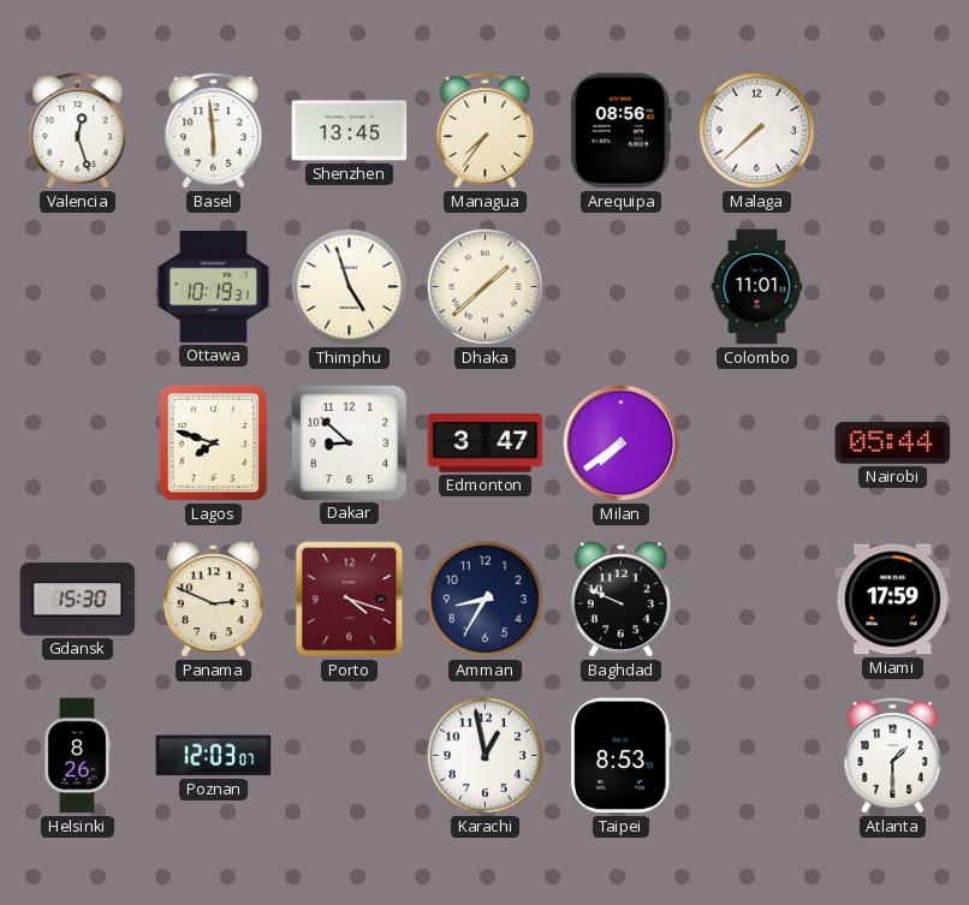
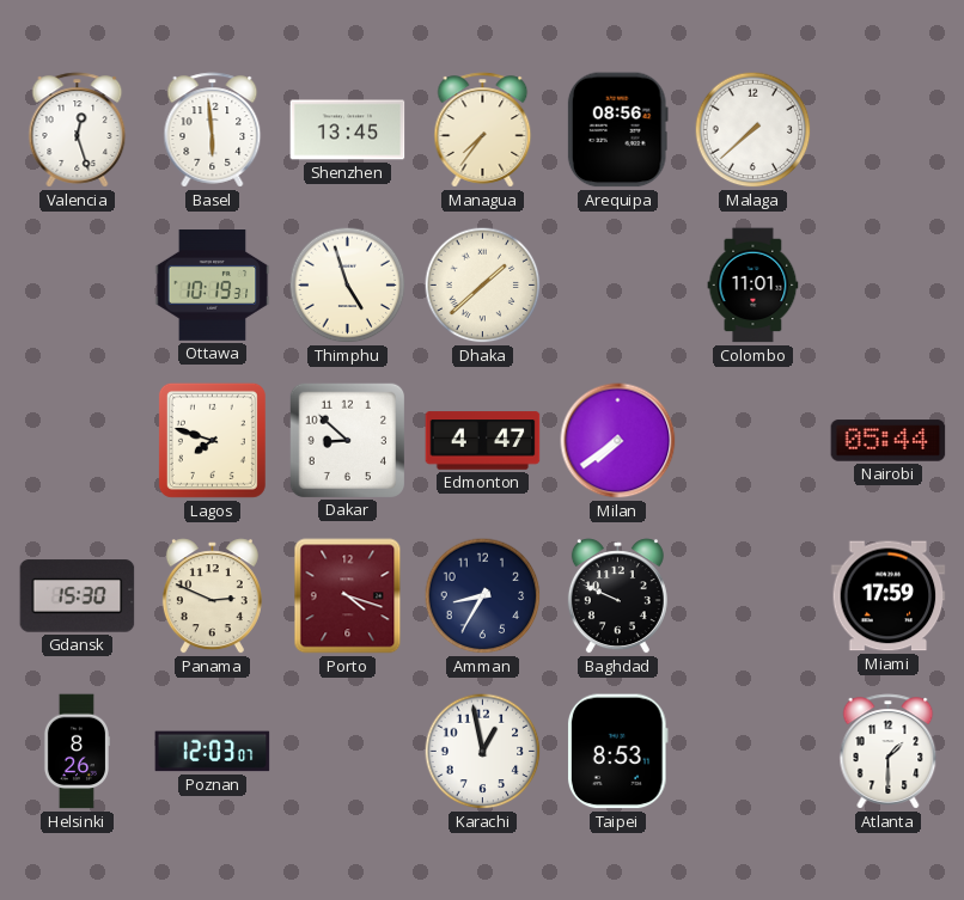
Edmonton: 3:47 -> 4:47 (483, 441)
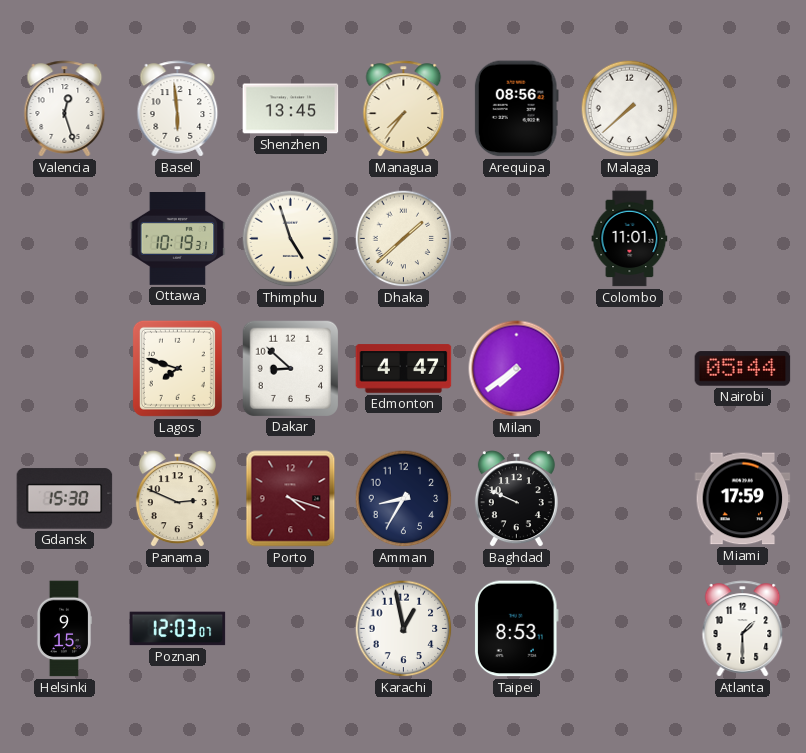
Helsinki: 8:26 -> 9:15 (63, 629)
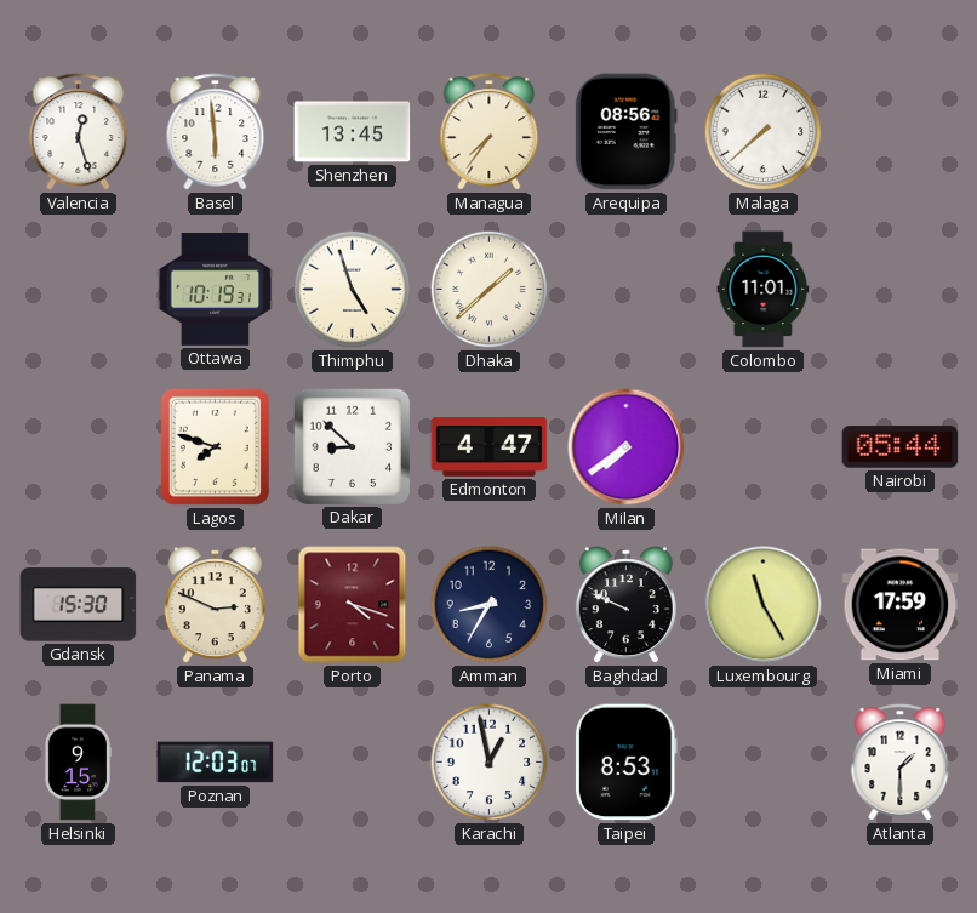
Luxembourg: none -> 11:25 (764, 605)
